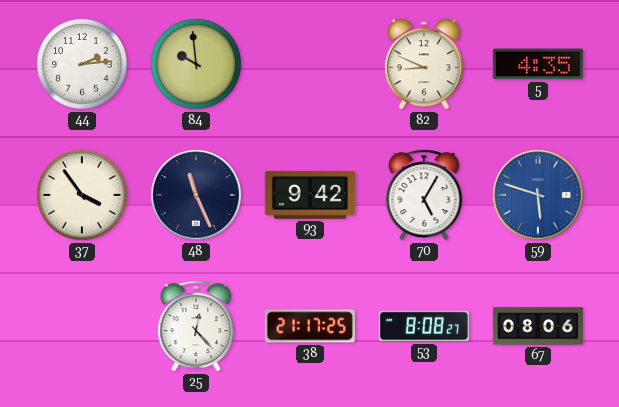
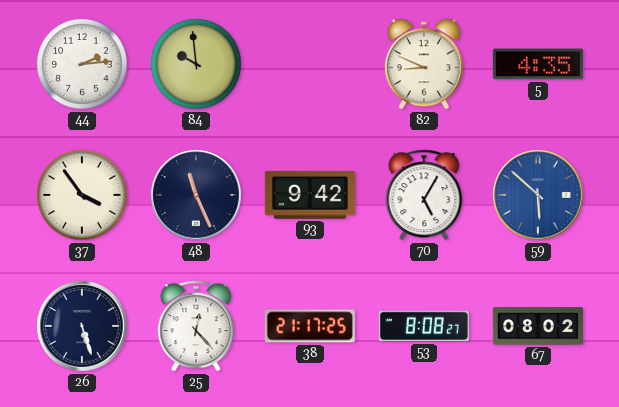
59: 5:48 -> 5:52 (538, 195)
26: none -> 5:27 (82, 326)
67: 08:06 -> 08:02 (538, 326)
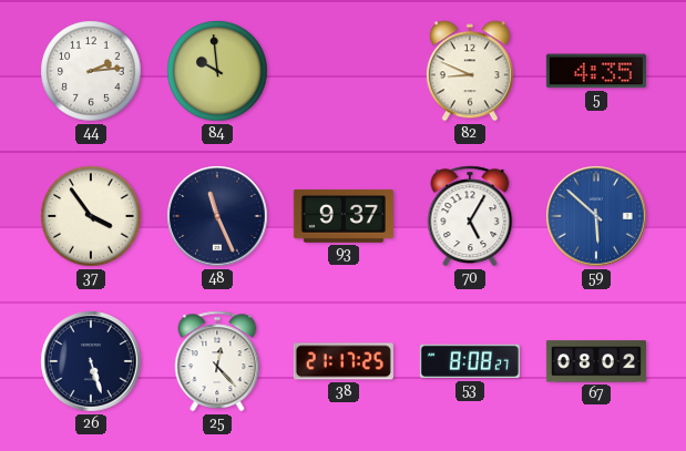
93: 9:42 -> 9:37 (344, 216)
